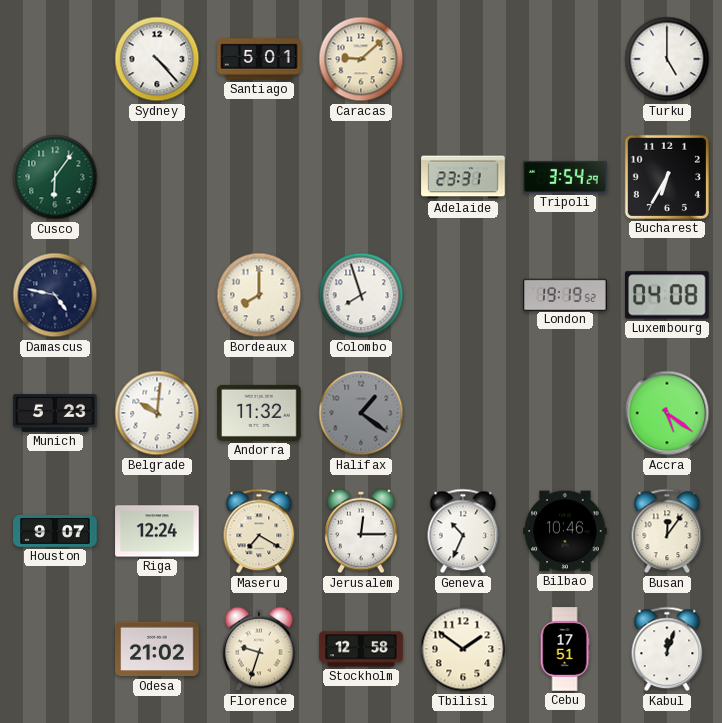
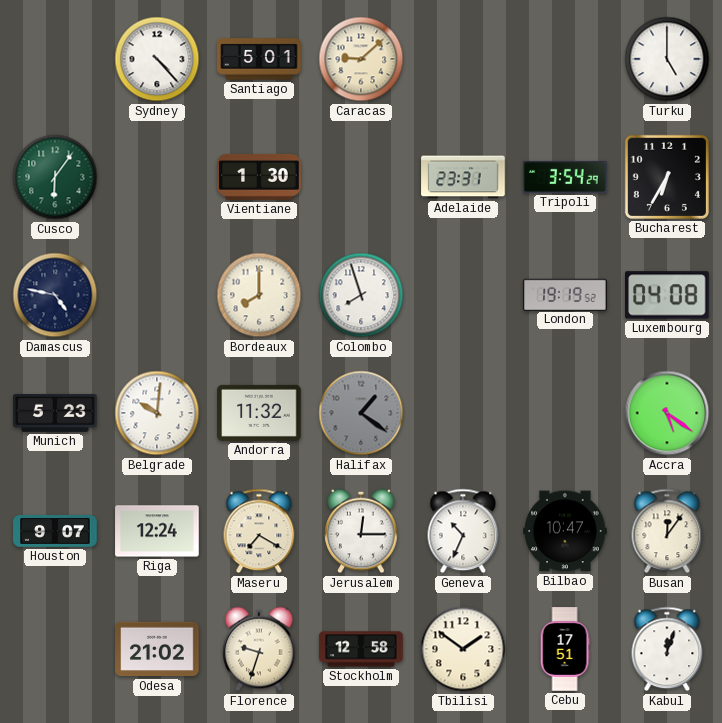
Vientiane: none -> 1:30 (259, 177)
Bilbao: 10:46 -> 10:47 (565, 531)
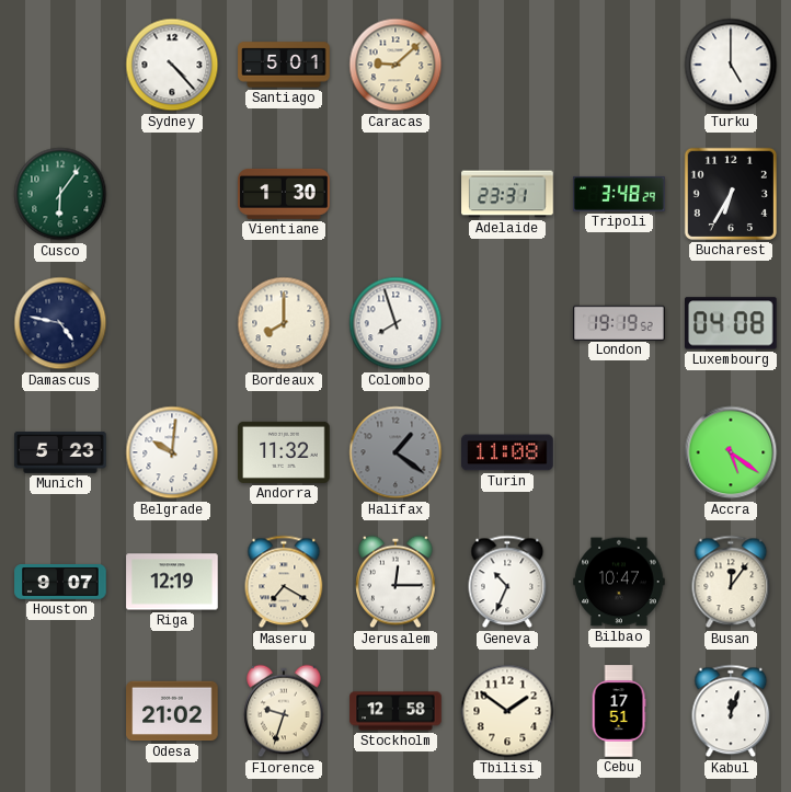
Tripoli: 3:54 -> 3:48 (619, 194)
Turin: none -> 11:08 (507, 452)
Riga: 12:24 -> 12:19 (172, 582)
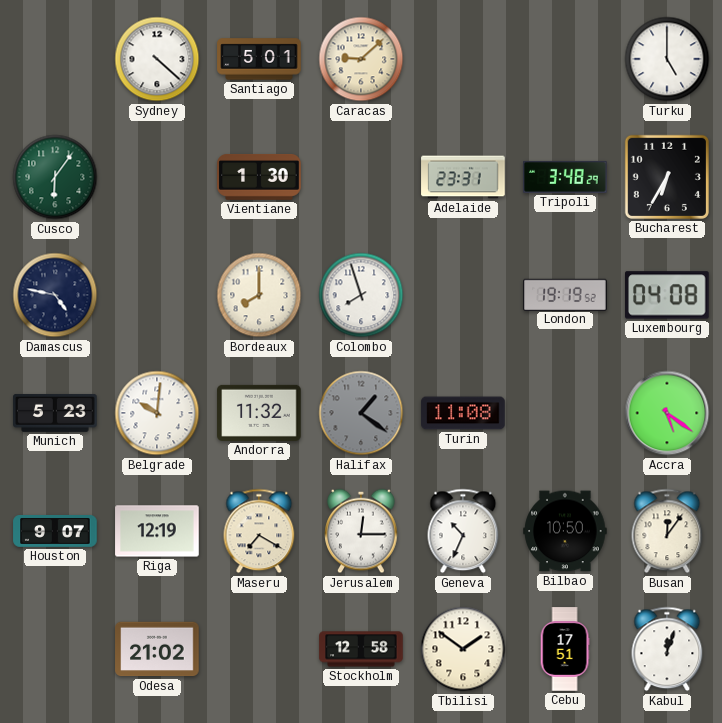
Sydney: 4:23 -> 4:22 (157, 59)
Bilbao: 10:47 -> 10:50 (565, 531)
Florence: 9:33 -> none (284, 711)
